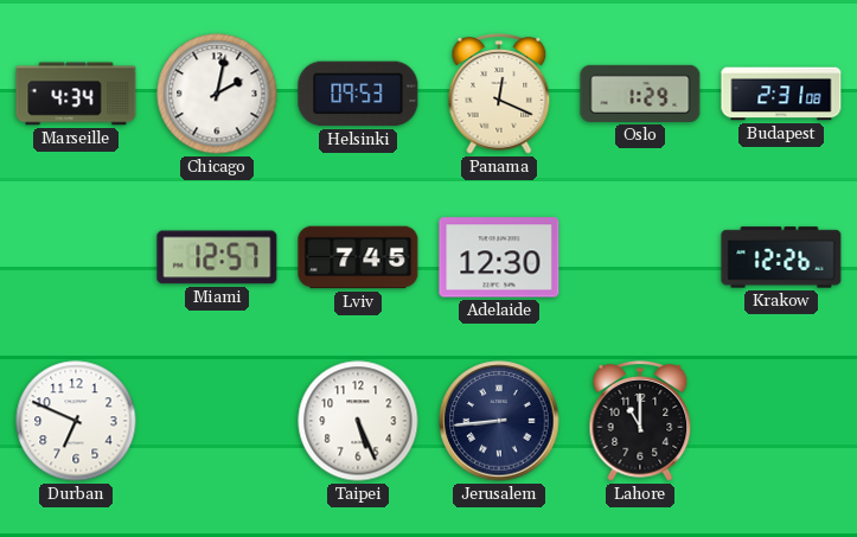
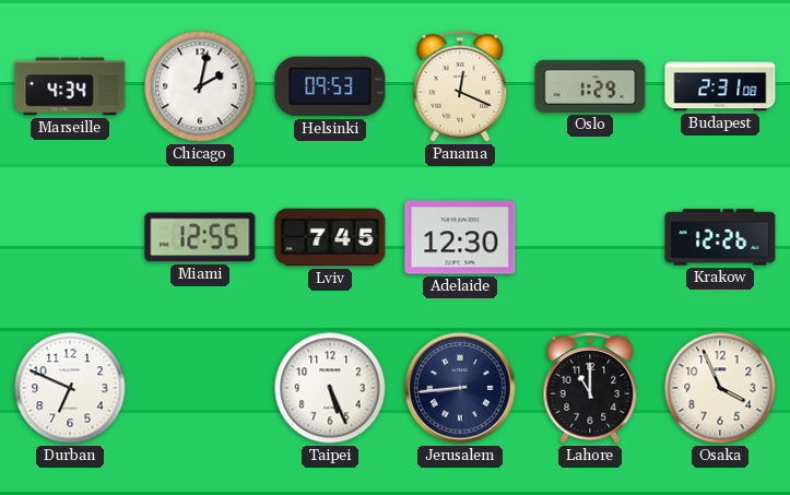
Miami: 12:57 -> 12:55 (200, 237)
Osaka: none -> 3:56 (720, 388)
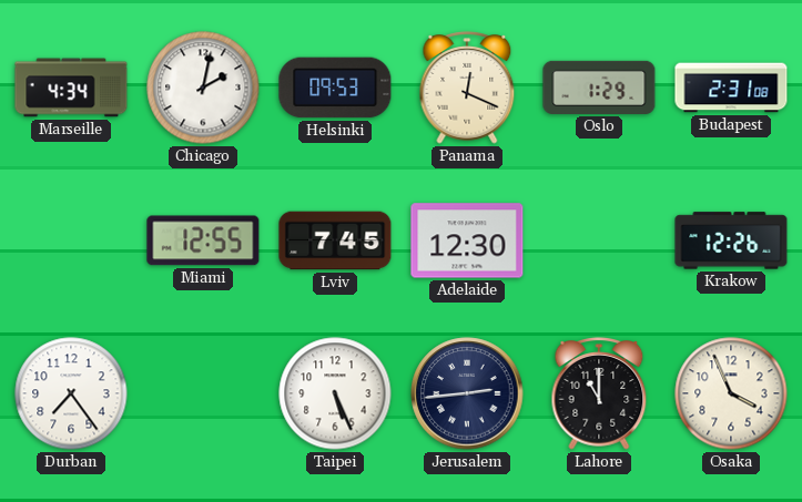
Durban: 6:49 -> 7:24 (71, 393)
Jerusalem: 8:44 -> 2:44 (467, 393)
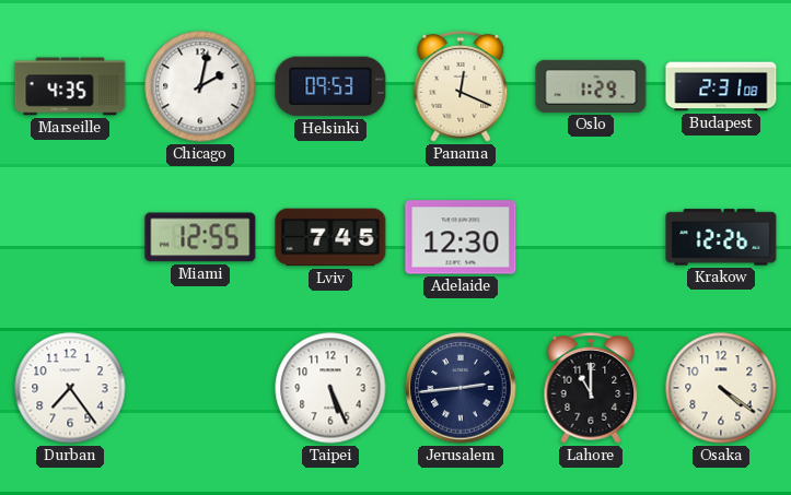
Marseille: 4:34 -> 4:35 (70, 86)
Osaka: 3:56 -> 4:21 (721, 388)
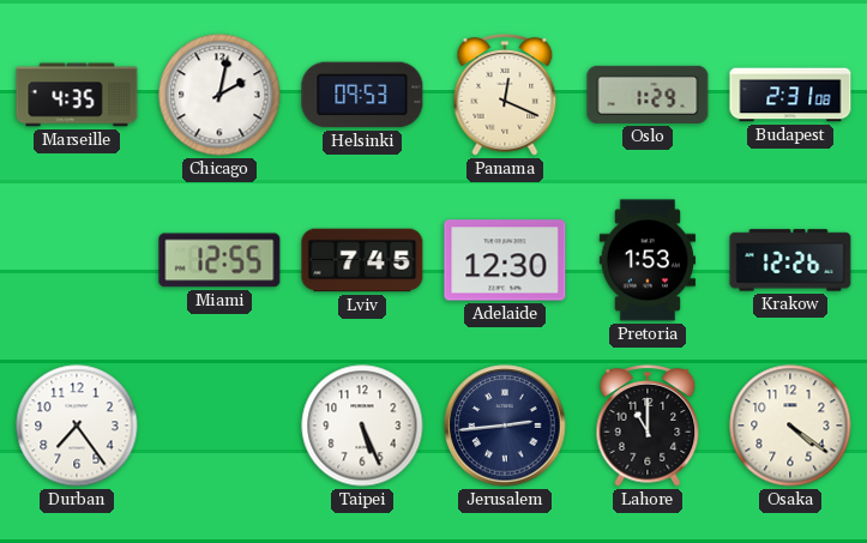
Pretoria: none -> 1:53 (646, 260)
